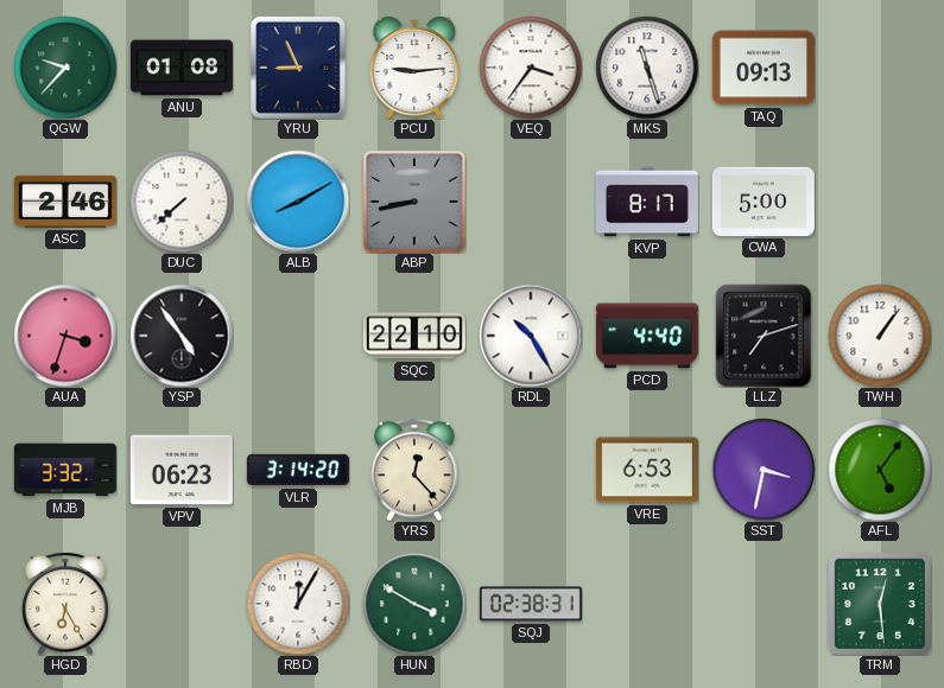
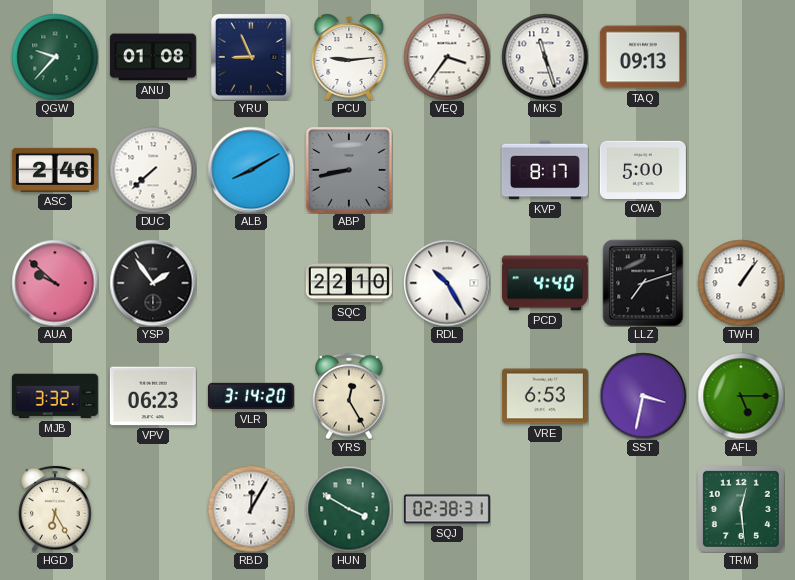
AUA: 3:33 -> 9:52 (55, 283)
YSP: 4:54 -> 1:54 (153, 283)
YRS: 12:23 -> 12:25 (349, 396)
AFL: 5:06 -> 5:15 (741, 396)
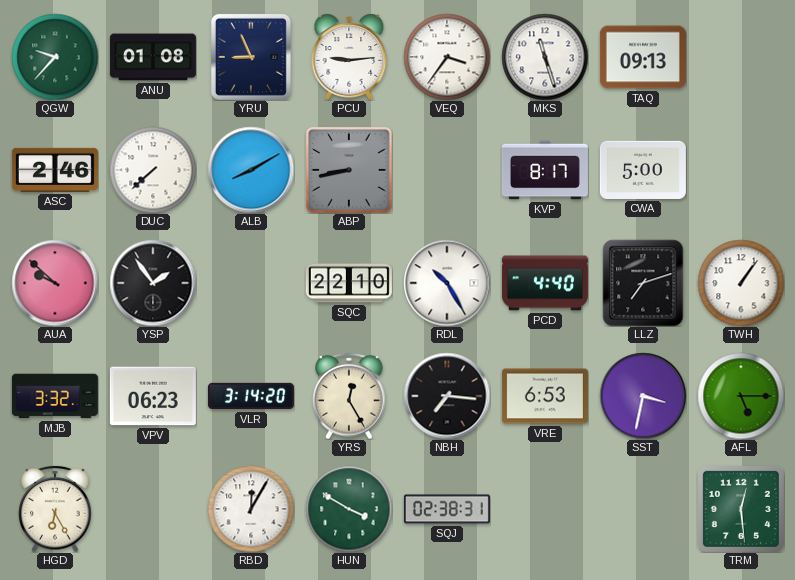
NBH: none -> 7:16 (447, 396)
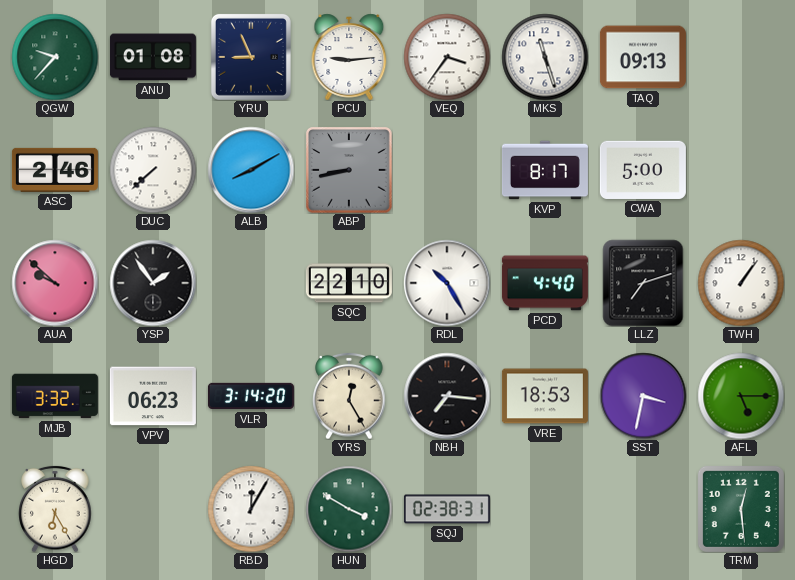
VRE: 6:53 -> 18:53 (545, 396)
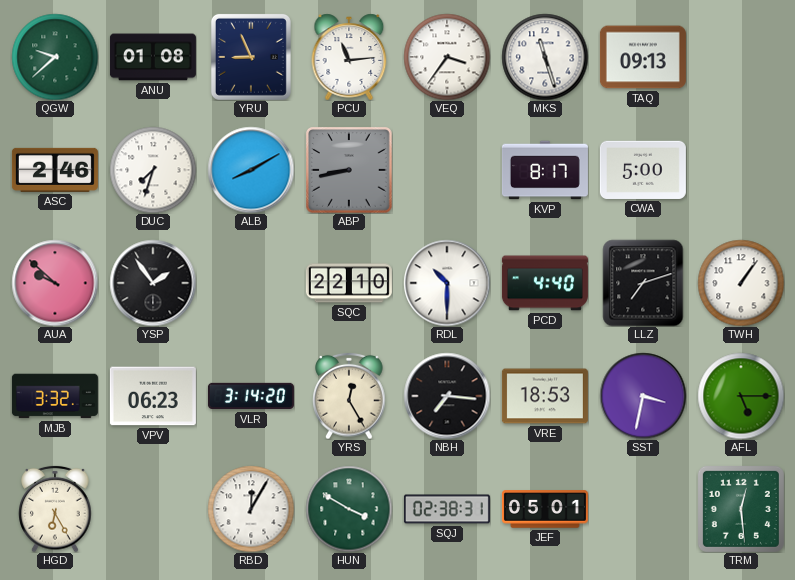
QGW: 9:37 -> 9:38 (55, 57)
PCU: 9:14 -> 11:14 (349, 57)
DUC: 7:38 -> 7:33 (153, 170)
RDL: 10:25 -> 10:30 (447, 283)
JEF: none -> 05:01 (545, 509)
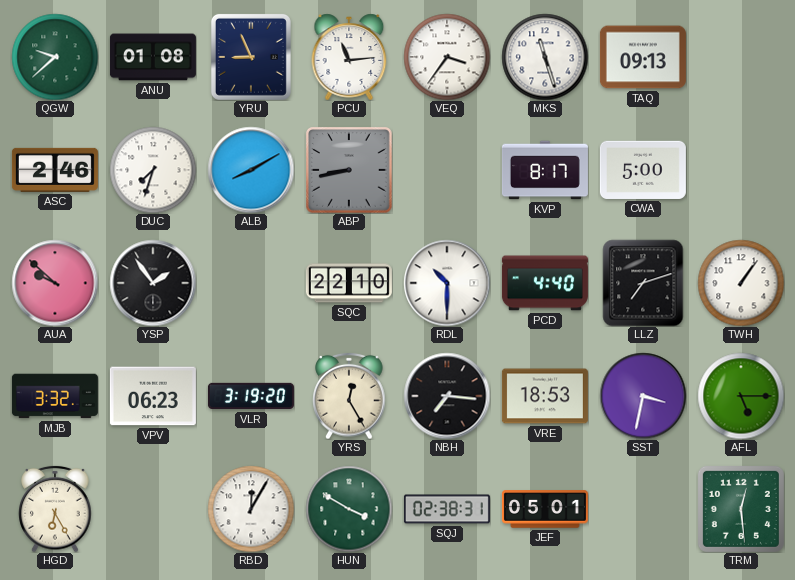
VLR: 3:14 -> 3:19 (251, 396)
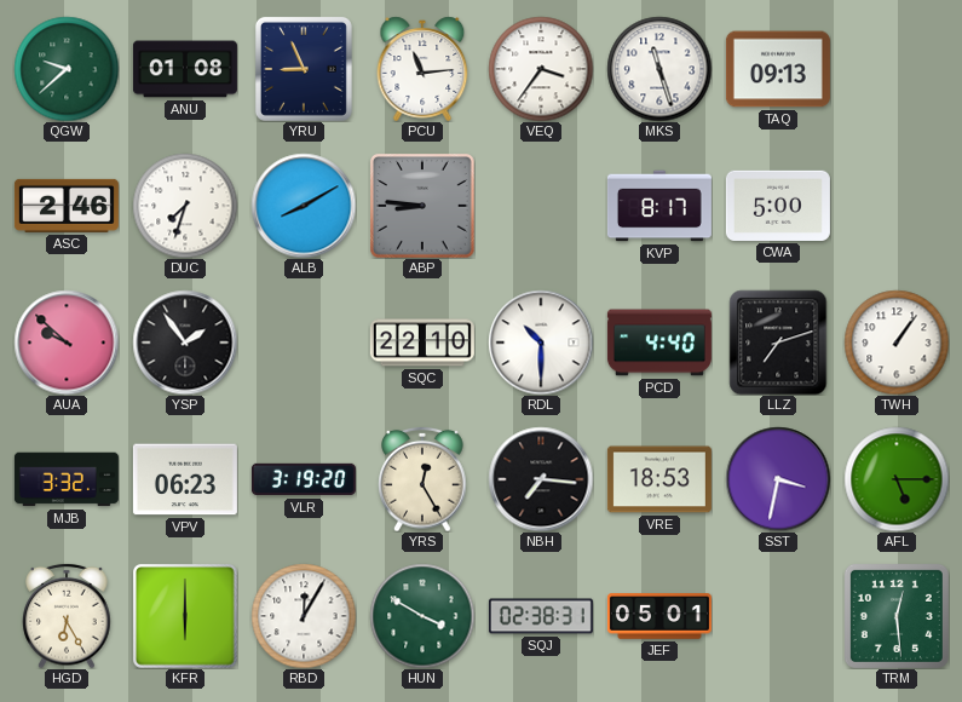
ABP: 8:43 -> 8:46 (422, 206)
KFR: none -> 6:00 (185, 616)
